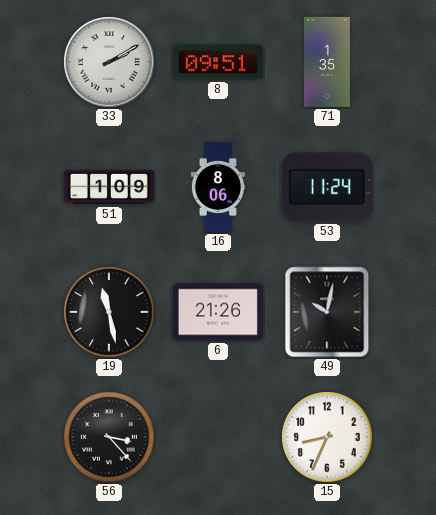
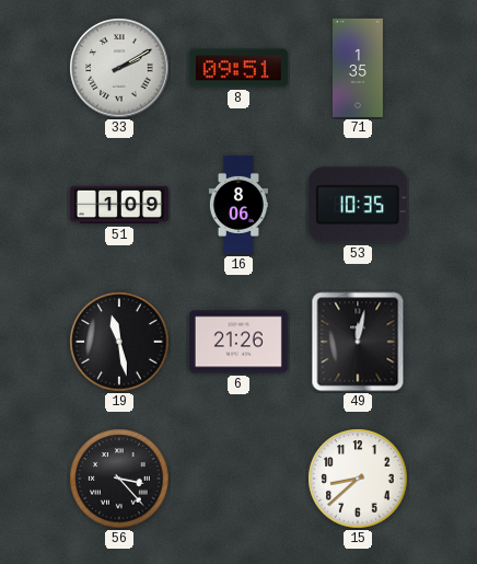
53: 11:24 -> 10:35 (358, 205)
49: 10:02 -> 12:02 (358, 342)
15: 8:34 -> 8:38 (358, 479)
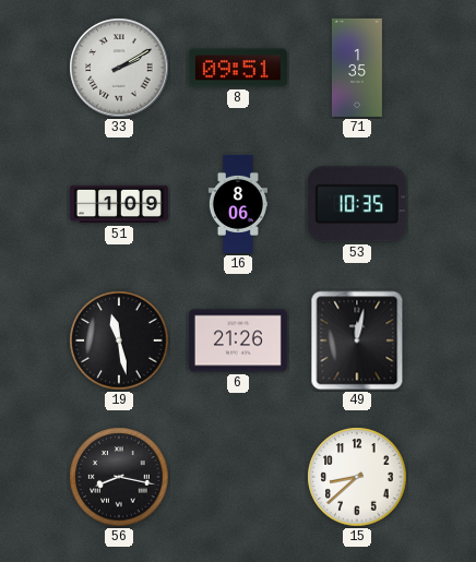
56: 3:23 -> 8:17 (119, 477)
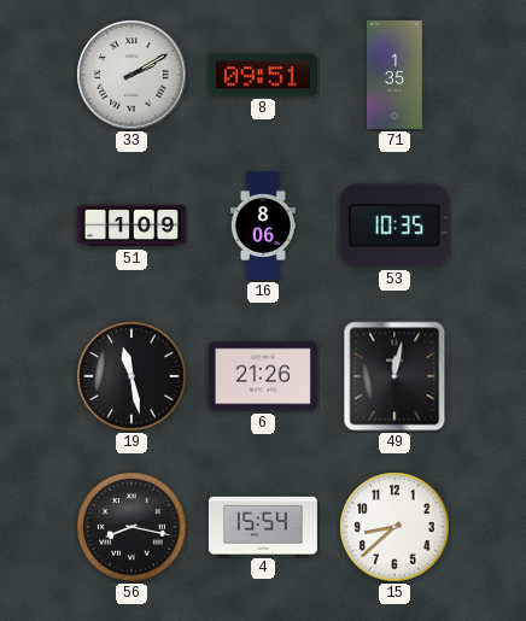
4: none -> 15:54 (263, 526)
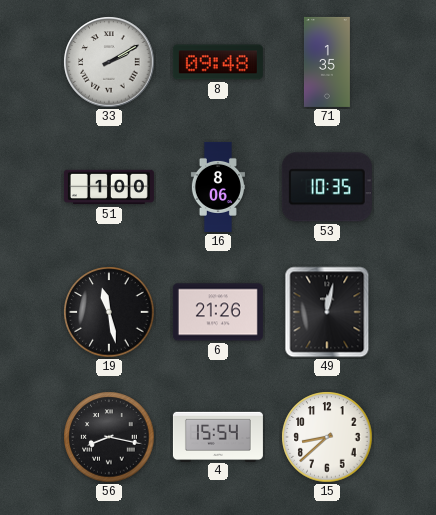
8: 09:51 -> 09:48 (218, 62)
51: 1:09 -> 1:00 (109, 187)
